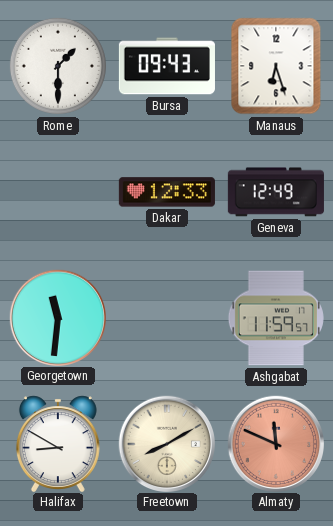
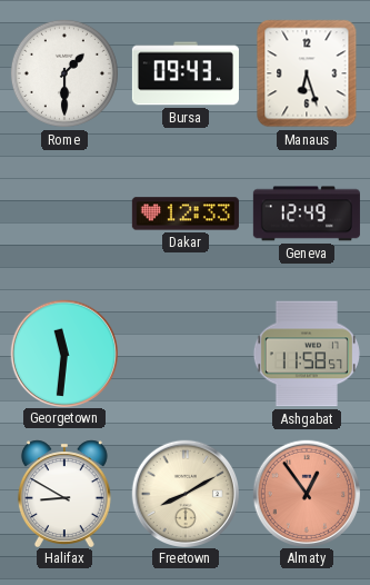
Ashgabat: 11:59 -> 11:58 (307, 354)
Almaty: 11:49 -> 12:54 (306, 493)
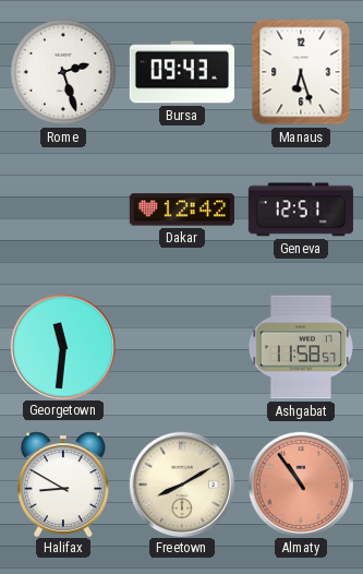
Rome: 1:30 -> 2:27 (63, 72)
Dakar: 12:33 -> 12:42 (182, 210)
Geneva: 12:49 -> 12:51 (301, 210)
Almaty: 12:54 -> 10:54 (300, 483)
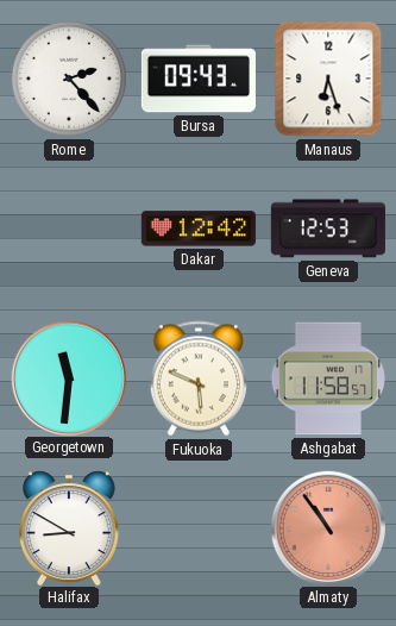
Rome: 2:27 -> 2:23 (69, 79)
Geneva: 12:51 -> 12:53 (328, 229)
Fukuoka: none -> 5:49 (199, 378)
Freetown: 8:10 -> none (181, 483)
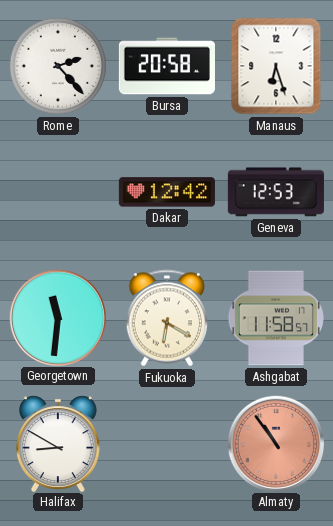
Bursa: 09:43 -> 20:58 (167, 66)
Fukuoka: 5:49 -> 6:20 (167, 318)
